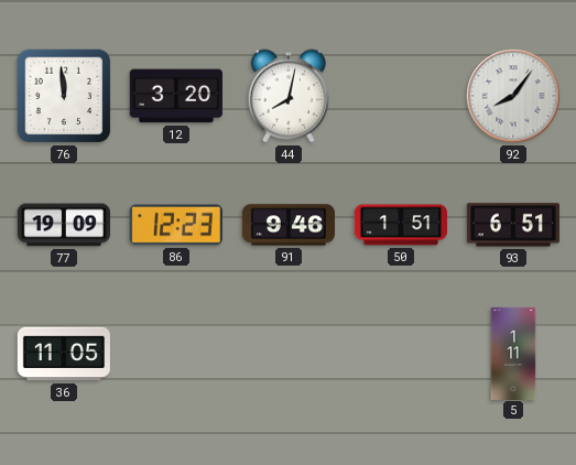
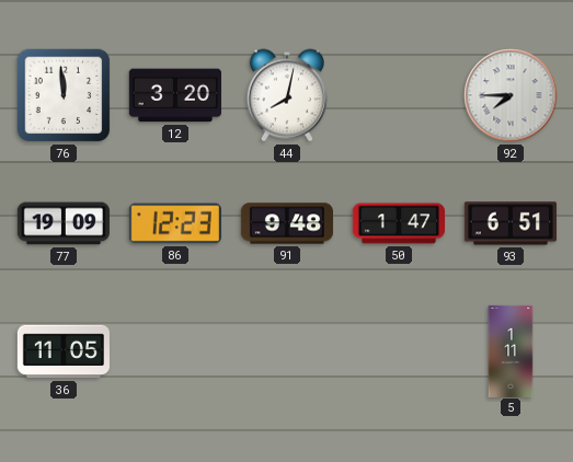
92: 8:06 -> 7:45 (511, 95)
91: 9:46 -> 9:48 (286, 223)
50: 1:51 -> 1:47 (398, 223)
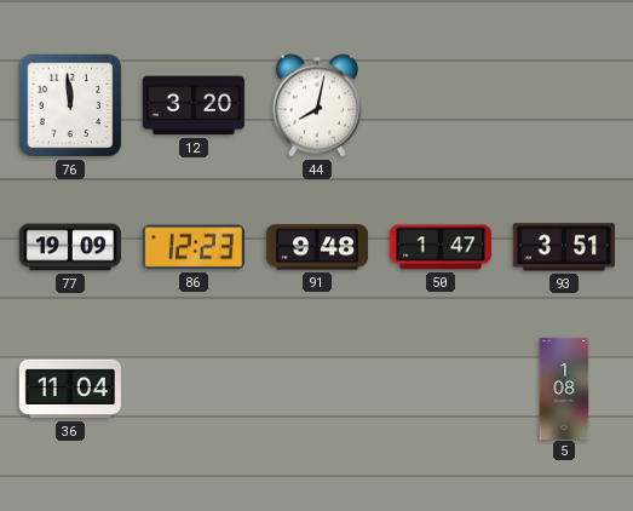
92: 7:45 -> none (511, 95)
93: 6:51 -> 3:51 (564, 247)
36: 11:05 -> 11:04 (70, 389)
5: 1:11 -> 1:08 (564, 387)
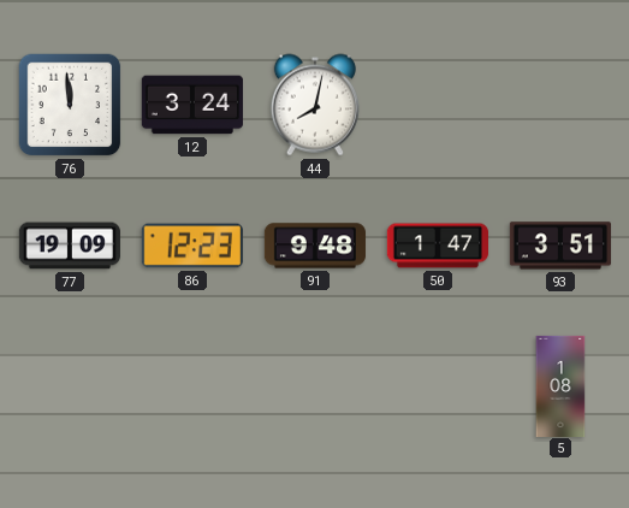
12: 3:20 -> 3:24 (192, 105)
36: 11:04 -> none (70, 389)
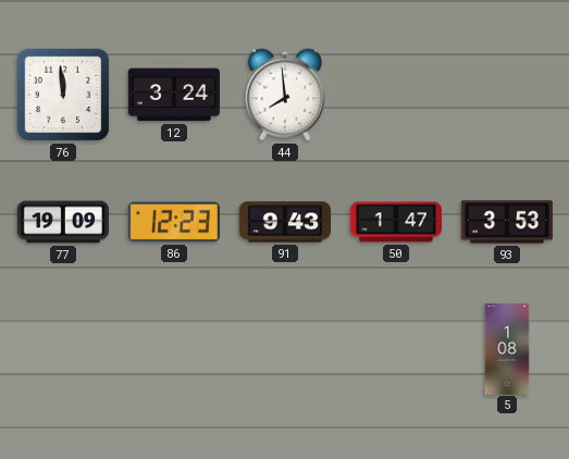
44: 8:02 -> 7:59 (285, 95)
91: 9:48 -> 9:43 (284, 222)
93: 3:51 -> 3:53 (507, 222)
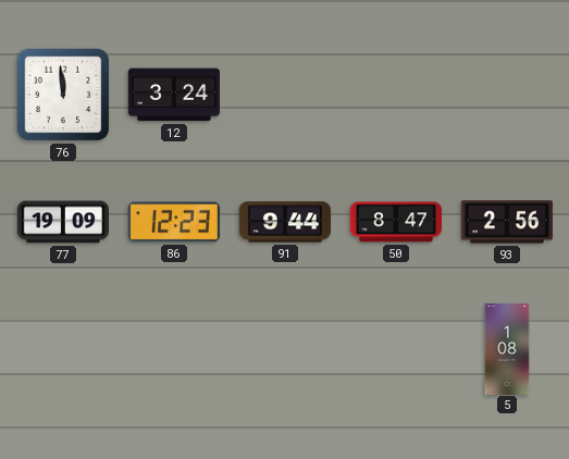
44: 7:59 -> none (285, 95)
91: 9:43 -> 9:44 (284, 222)
50: 1:47 -> 8:47 (395, 222)
93: 3:53 -> 2:56 (507, 222)
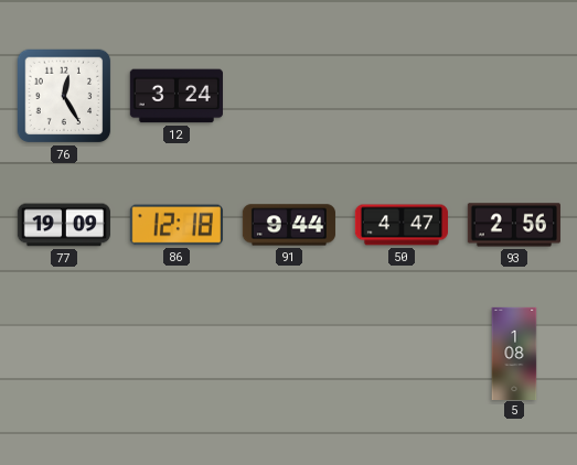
76: 11:59 -> 12:25 (64, 96)
86: 12:23 -> 12:18 (177, 225)
50: 8:47 -> 4:47 (400, 225)
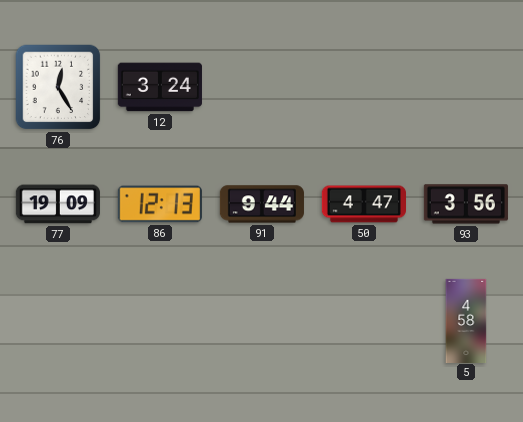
86: 12:18 -> 12:13 (160, 204)
93: 2:56 -> 3:56 (466, 204)
5: 1:08 -> 4:58 (466, 320)
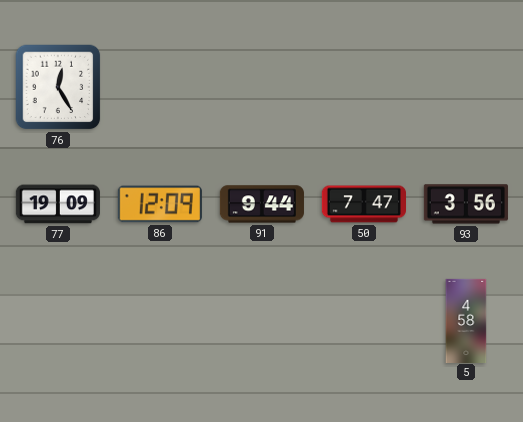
12: 3:24 -> none (160, 87)
86: 12:13 -> 12:09 (160, 204)
50: 4:47 -> 7:47 (363, 204)
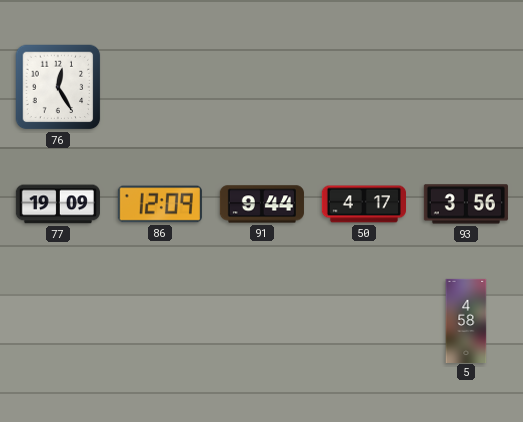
50: 7:47 -> 4:17 (363, 204)
